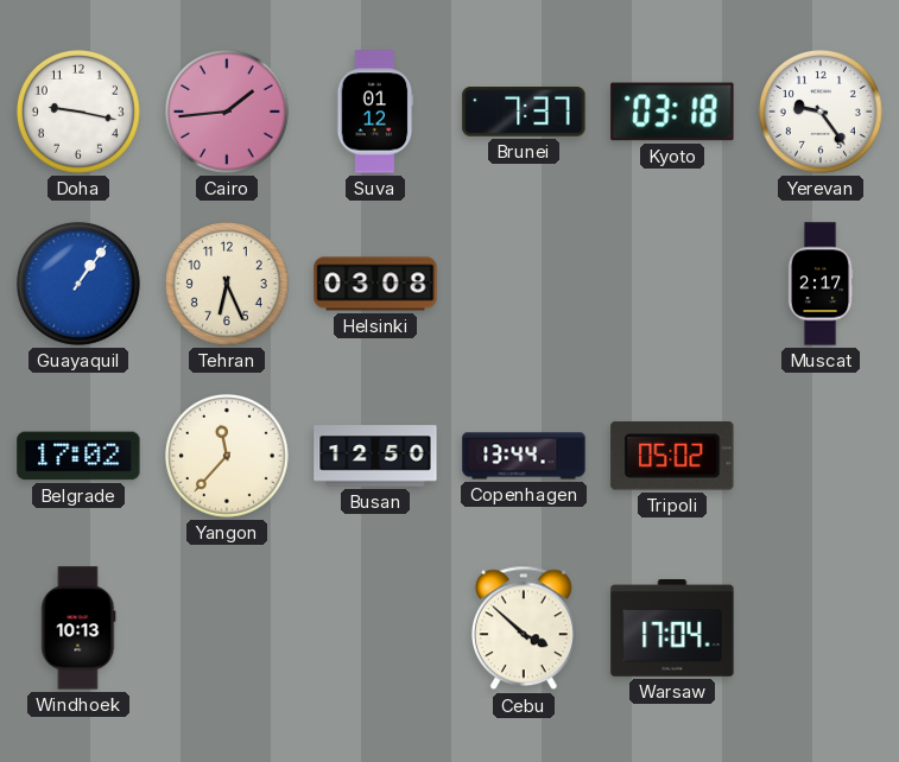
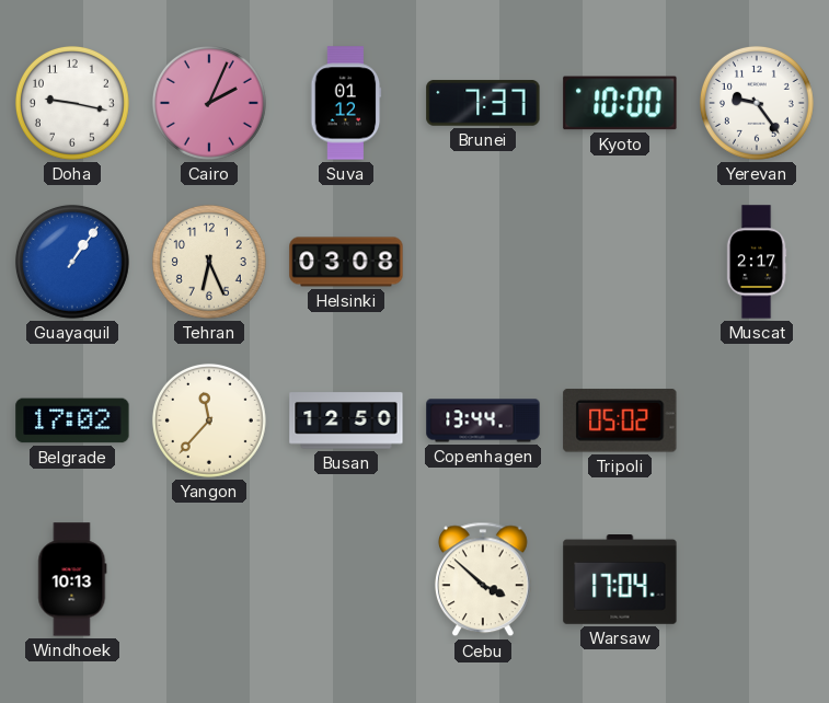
Cairo: 1:44 -> 2:04 (209, 103)
Kyoto: 03:18 -> 10:00 (620, 103)
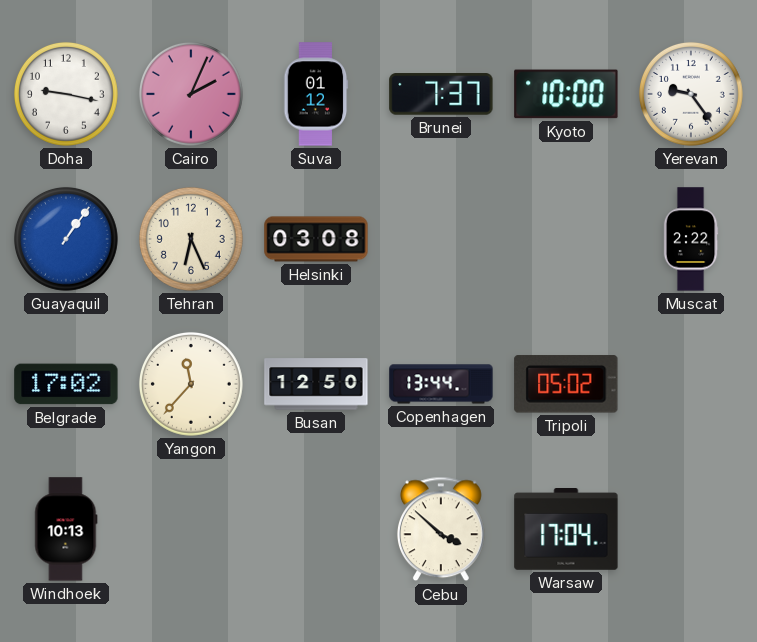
Muscat: 2:17 -> 2:22 (691, 239)
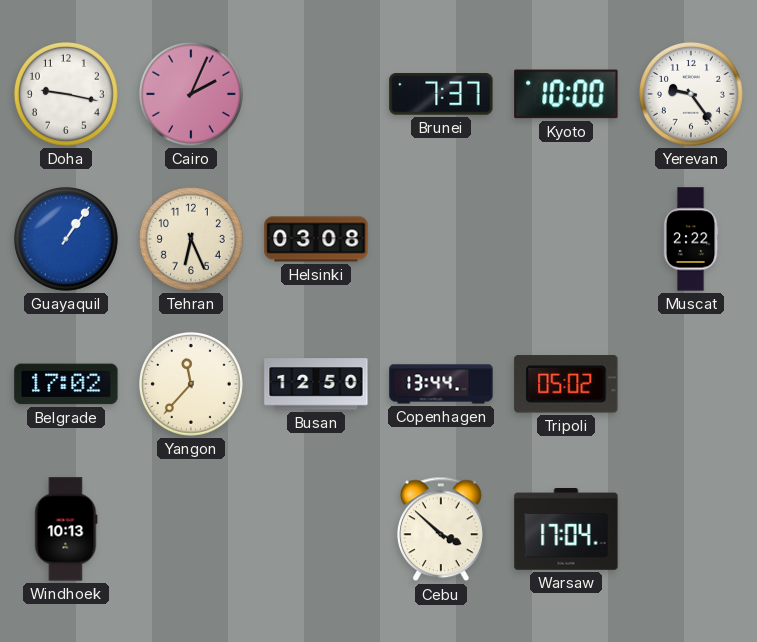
Suva: 01:12 -> none (316, 94)
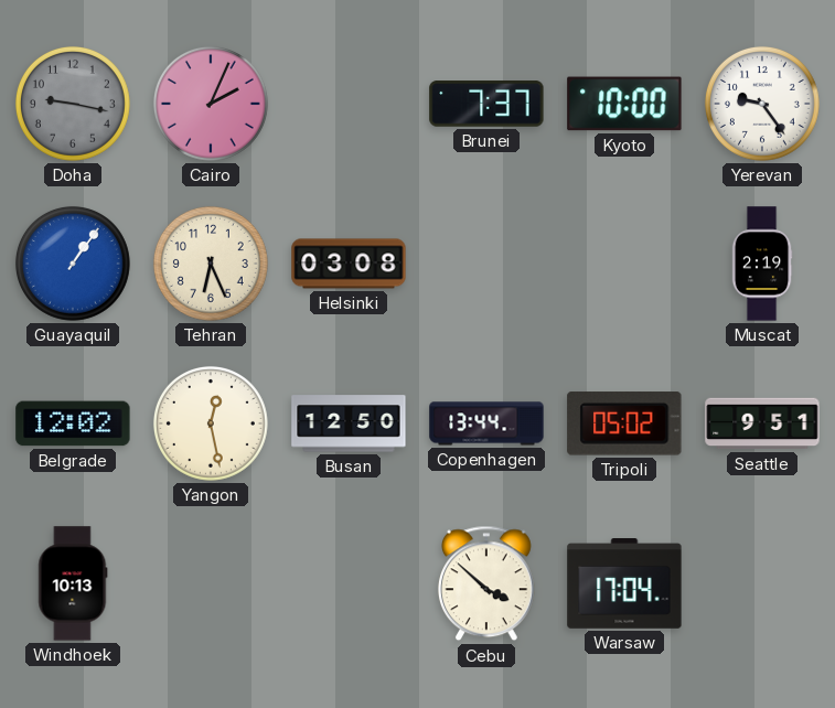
Doha dial: white -> grey (73, 104)
Muscat: 2:22 -> 2:19 (762, 264)
Belgrade: 17:02 -> 12:02 (73, 423)
Yangon: 11:37 -> 12:28 (211, 423)
Seattle: none -> 9:51 (762, 423)
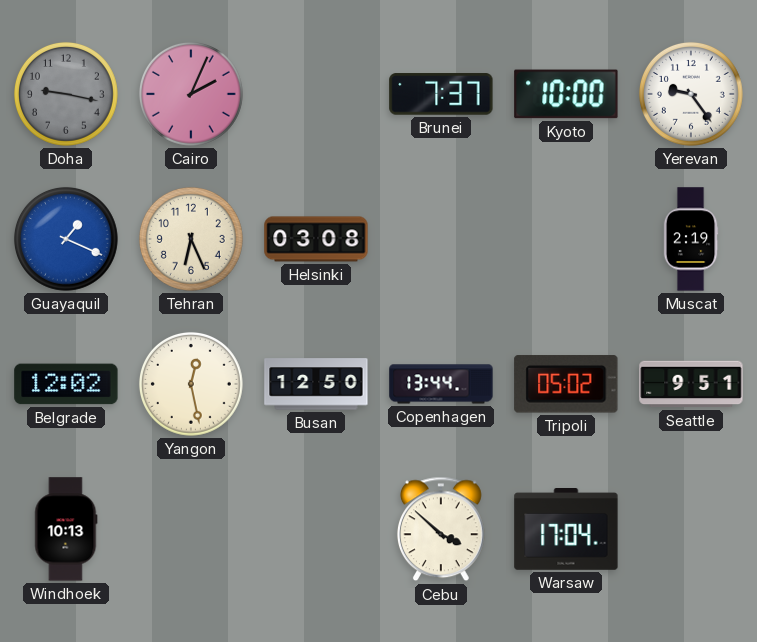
Guayaquil: 1:06 -> 1:19 (66, 239)
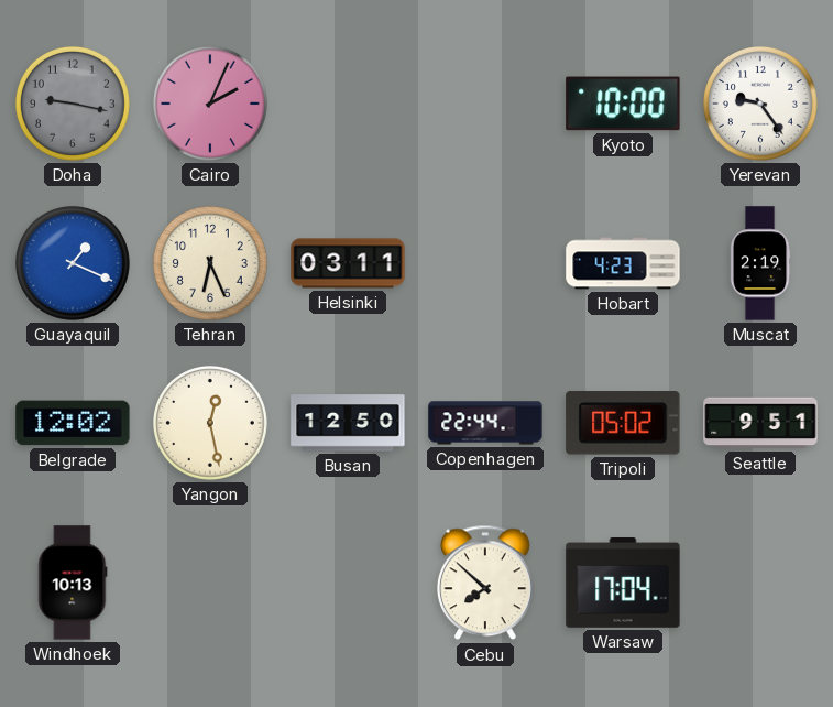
Brunei: 7:37 -> none (441, 94)
Helsinki: 03:08 -> 03:11 (348, 263)
Hobart: none -> 4:23 (623, 263)
Copenhagen: 13:44 -> 22:44 (485, 423)
Cebu: 3:52 -> 7:52 (485, 583)
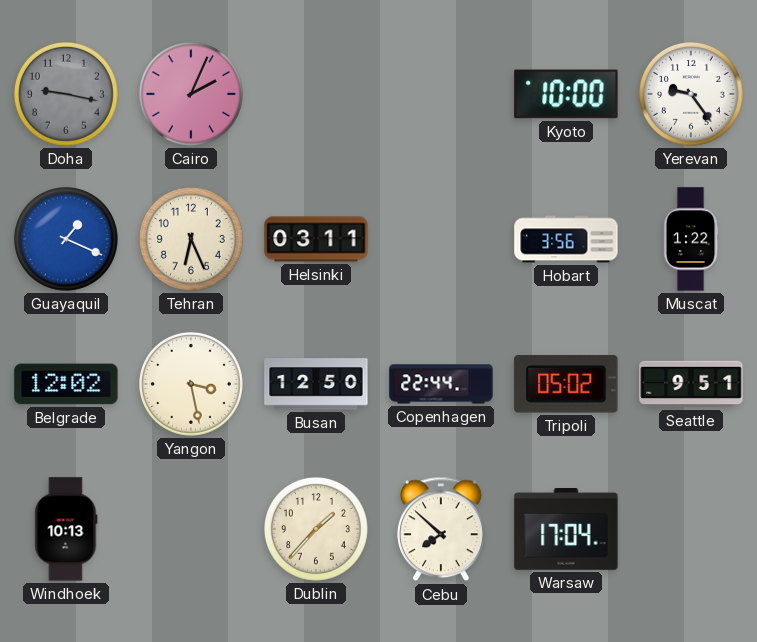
Hobart: 4:23 -> 3:56 (566, 239)
Muscat: 2:19 -> 1:22 (691, 239)
Yangon: 12:28 -> 3:28 (191, 384)
Dublin: none -> 1:37 (316, 529)
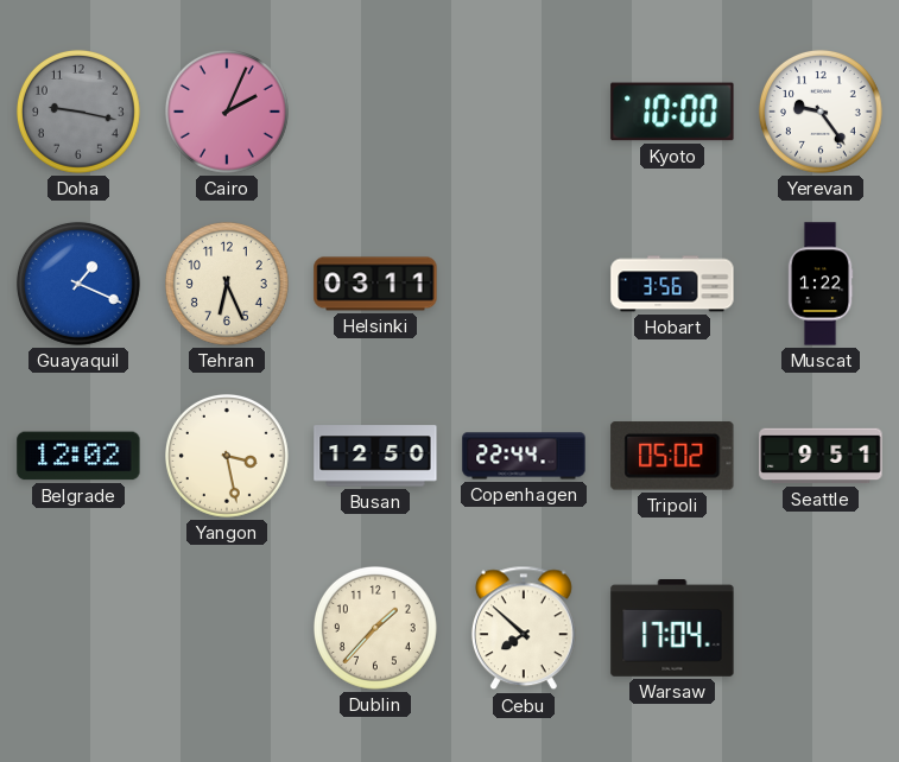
Windhoek: 10:13 -> none (66, 529)
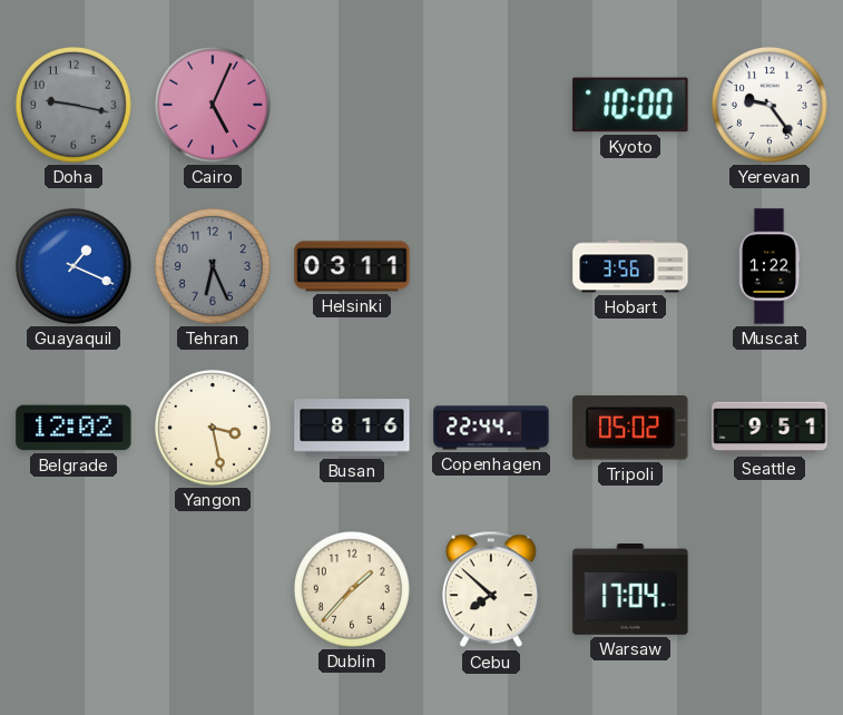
Cairo: 2:04 -> 5:04 (213, 105)
Tehran dial: cream -> grey (213, 266)
Busan: 12:50 -> 8:16 (352, 428)
